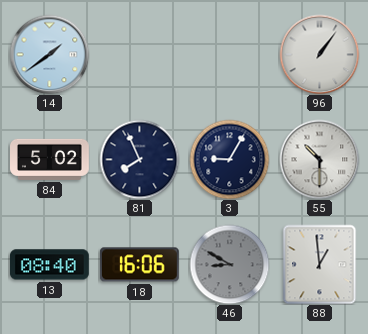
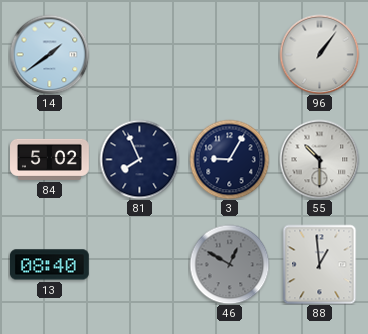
18: 16:06 -> none (139, 265)
46: 8:50 -> 12:50 (229, 264)
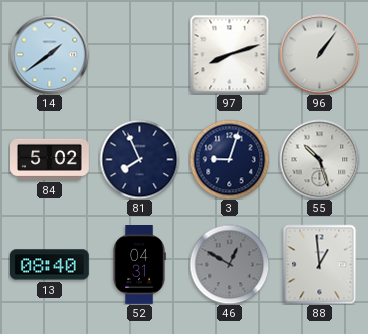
97: none -> 8:12 (229, 54)
3: 9:05 -> 9:03 (229, 159)
55: 10:30 -> 10:27 (319, 159)
52: none -> 04:31 (139, 265)
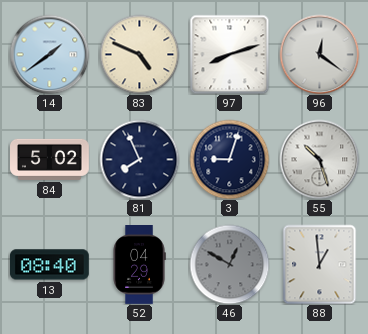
83: none -> 4:49 (139, 54)
96: 1:06 -> 12:21 (319, 54)
52: 04:31 -> 04:29 (139, 265)
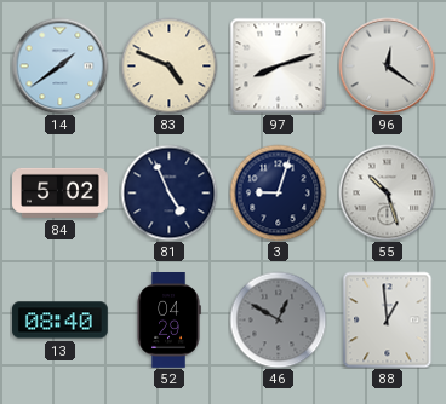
81: 7:56 -> 4:56 (168, 192)
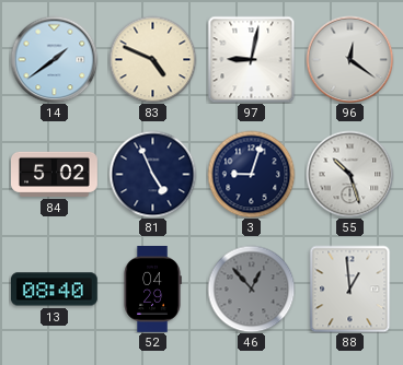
97: 8:12 -> 9:02 (251, 59)
46: 12:50 -> 12:53 (251, 289)
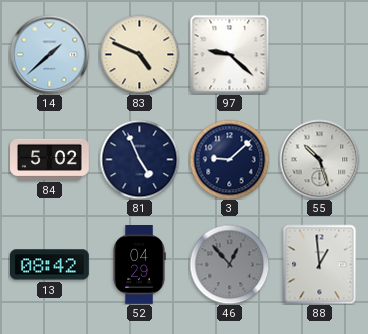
14: 1:39 -> 1:38 (49, 54)
97: 9:02 -> 9:22 (229, 54)
96: 12:21 -> none (349, 59)
3: 9:03 -> 9:08 (229, 159)
13: 08:40 -> 08:42 (49, 265)
